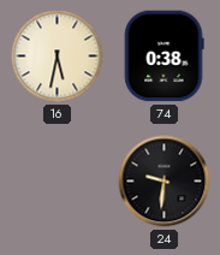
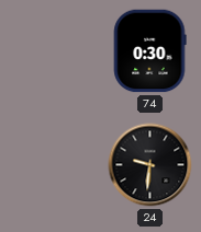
16: 5:32 -> none (58, 57)
74: 0:38 -> 0:30 (149, 51)
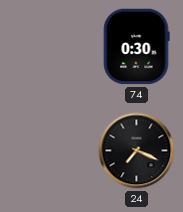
24: 9:31 -> 7:19 (137, 151)
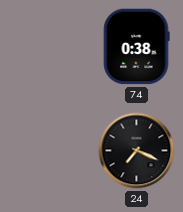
74: 0:30 -> 0:38 (136, 47)
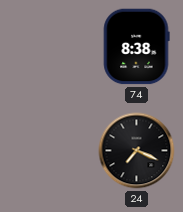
74: 0:38 -> 8:38 (136, 47)
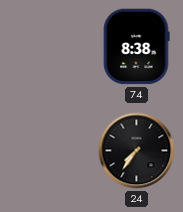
24: 7:19 -> 7:36 (137, 151)
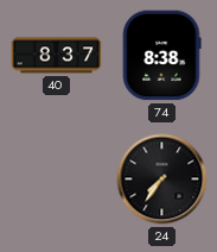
40: none -> 8:37 (57, 56)
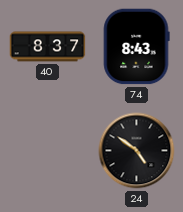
74: 8:38 -> 8:43 (136, 47)
24: 7:36 -> 4:51 (137, 151)
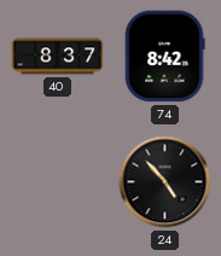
74: 8:43 -> 8:42 (164, 57)
24: 4:51 -> 4:53 (165, 182)
